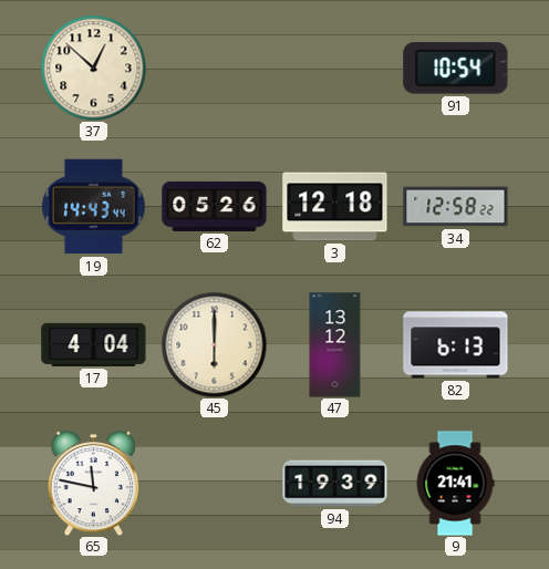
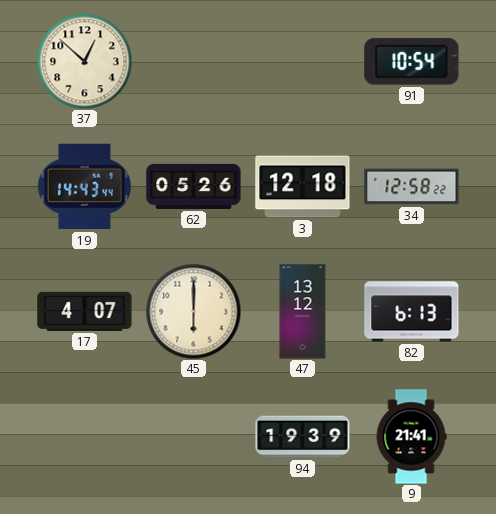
17: 4:04 -> 4:07 (85, 311)
65: 11:47 -> none (94, 483)
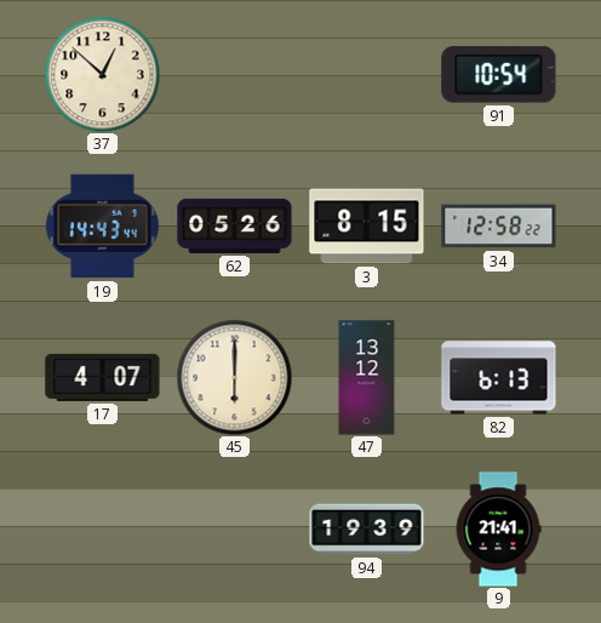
3: 12:18 -> 8:15 (367, 227)
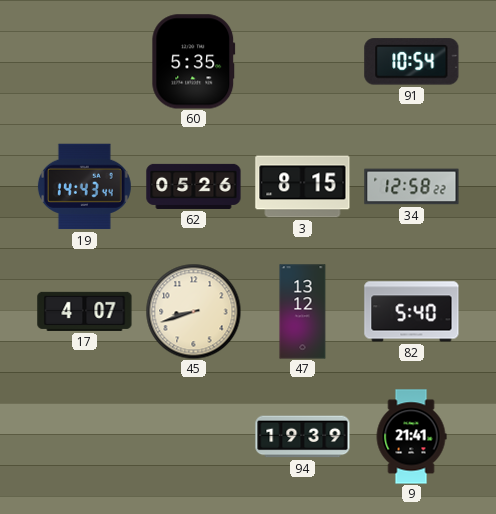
37: 12:52 -> none (102, 74)
60: none -> 5:35 (194, 62)
45: 6:00 -> 8:42 (193, 311)
82: 6:13 -> 5:40 (412, 312)
